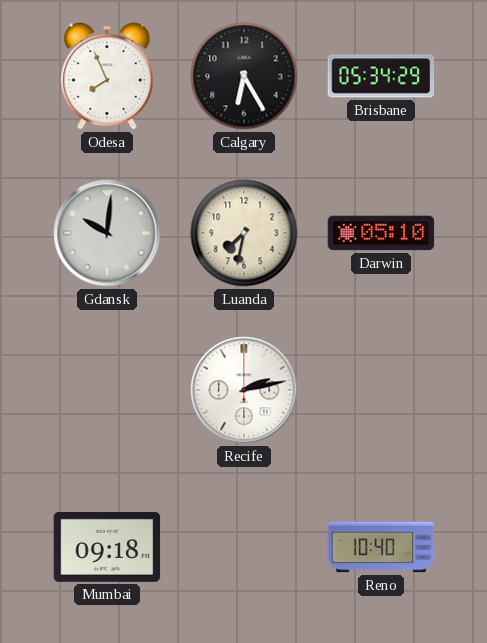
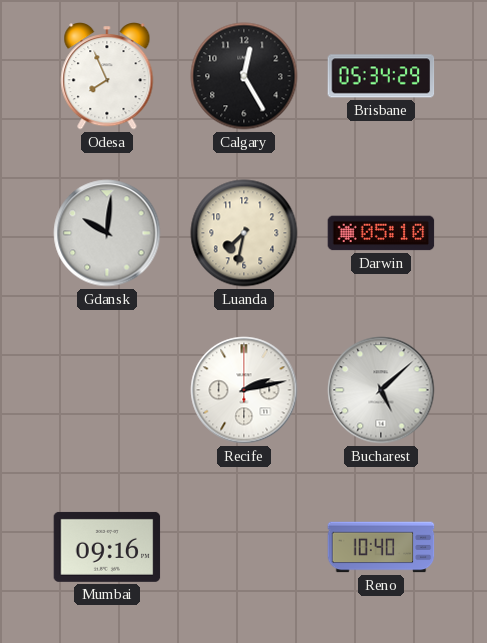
Calgary: 6:25 -> 12:25 (244, 76)
Bucharest: none -> 5:08 (381, 390)
Mumbai: 09:18 -> 09:16 (107, 547)
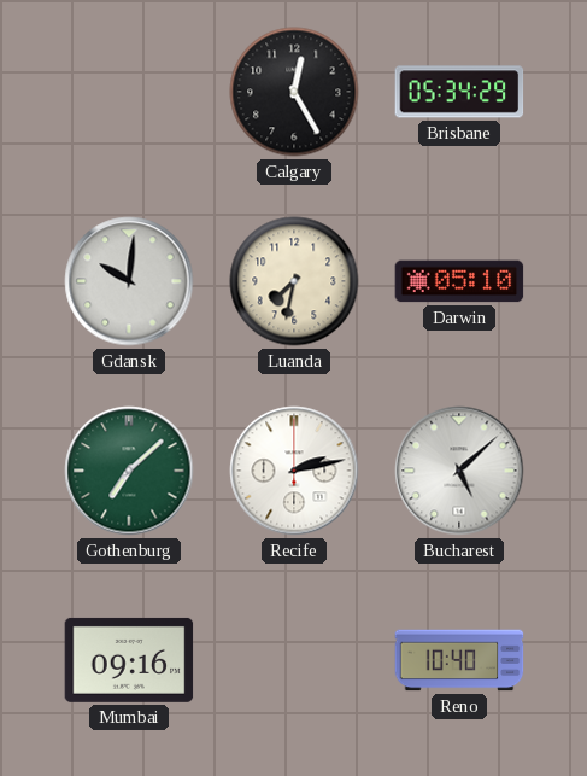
Odesa: 7:56 -> none (107, 76)
Gothenburg: none -> 7:08 (129, 471)
